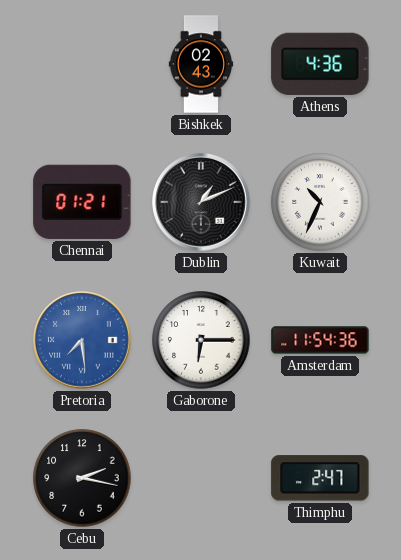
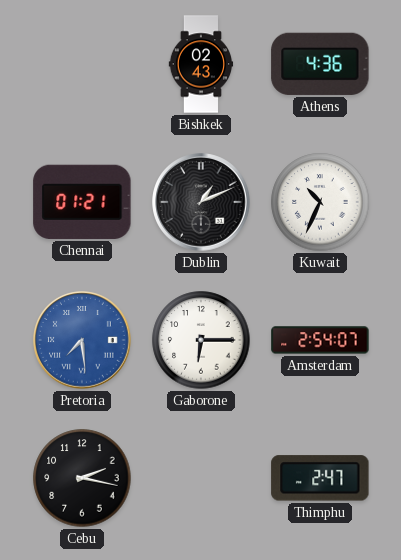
Amsterdam: 11:54 -> 2:54 (320, 340)
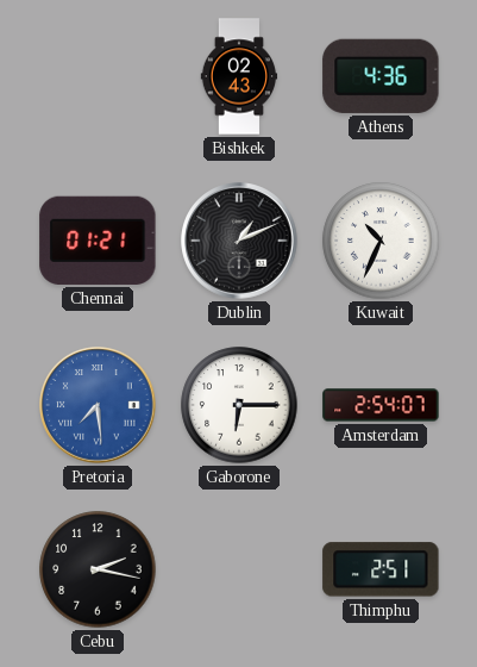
Thimphu: 2:47 -> 2:51 (381, 569)
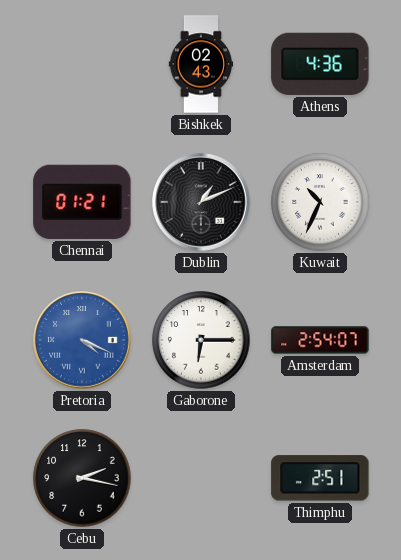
Pretoria: 7:29 -> 4:19 (82, 340)
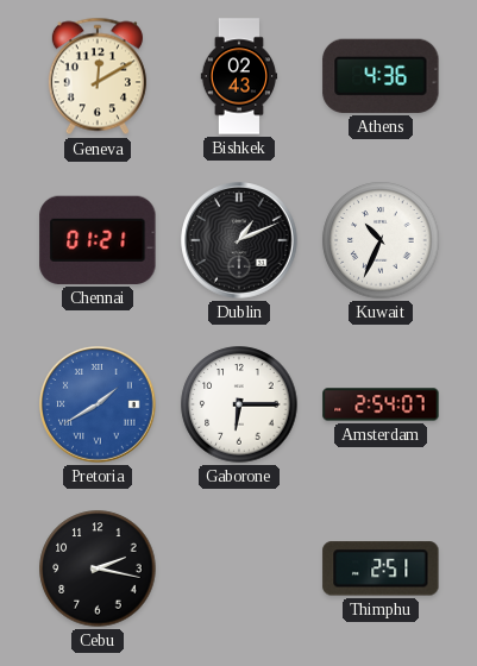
Geneva: none -> 12:10 (98, 76)
Pretoria: 4:19 -> 1:40 (98, 404)
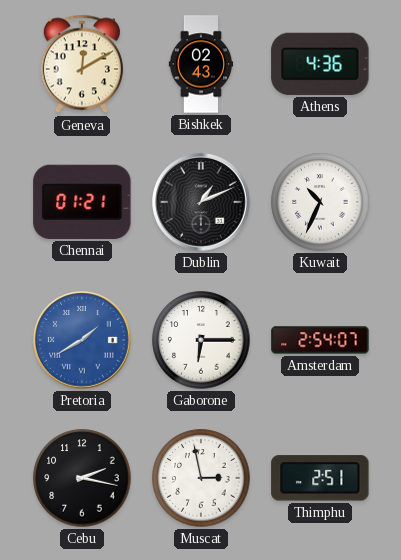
Muscat: none -> 2:58 (201, 478)
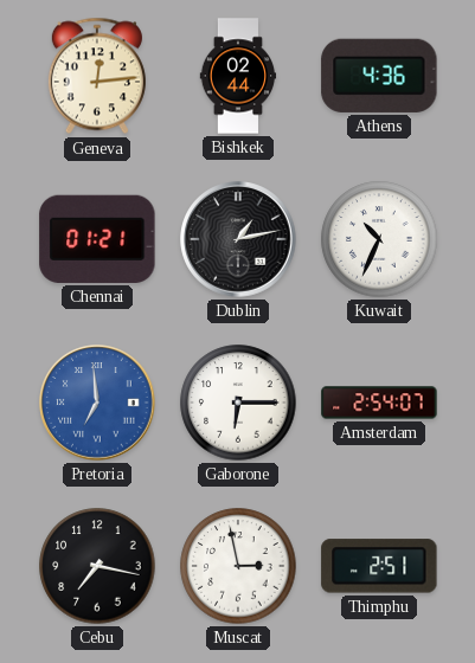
Geneva: 12:10 -> 12:14 (97, 76)
Bishkek: 02:43 -> 02:44 (238, 76)
Dublin: 1:11 -> 1:13 (238, 239)
Pretoria: 1:40 -> 6:59 (97, 403)
Cebu: 2:17 -> 7:17 (97, 566)
